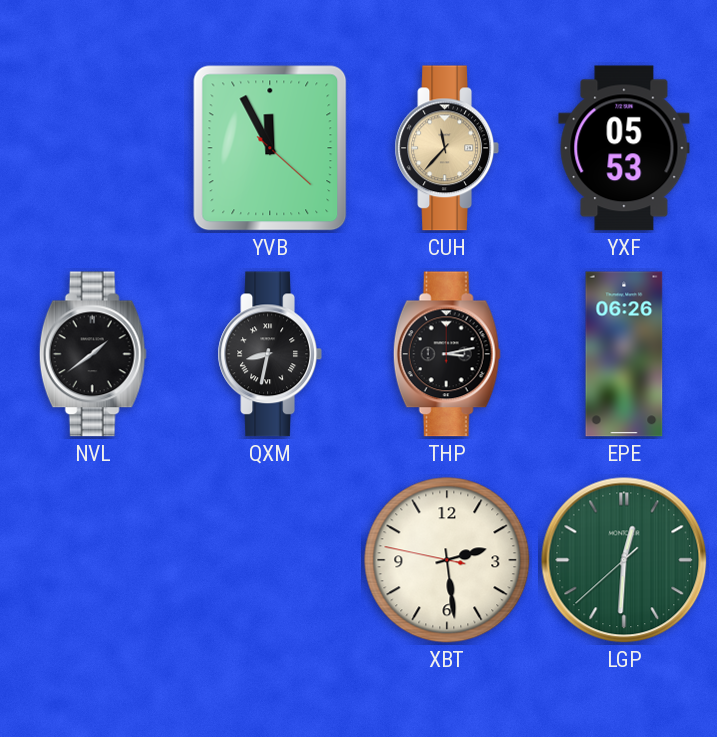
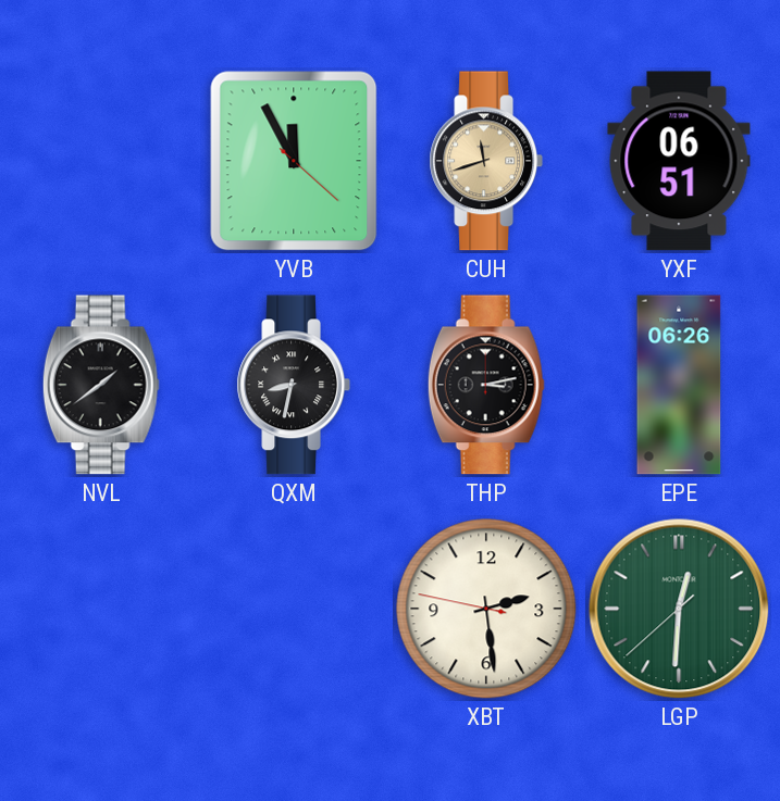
CUH: 11:37 -> 11:42 (485, 161)
YXF: 05:53 -> 06:51 (679, 161)
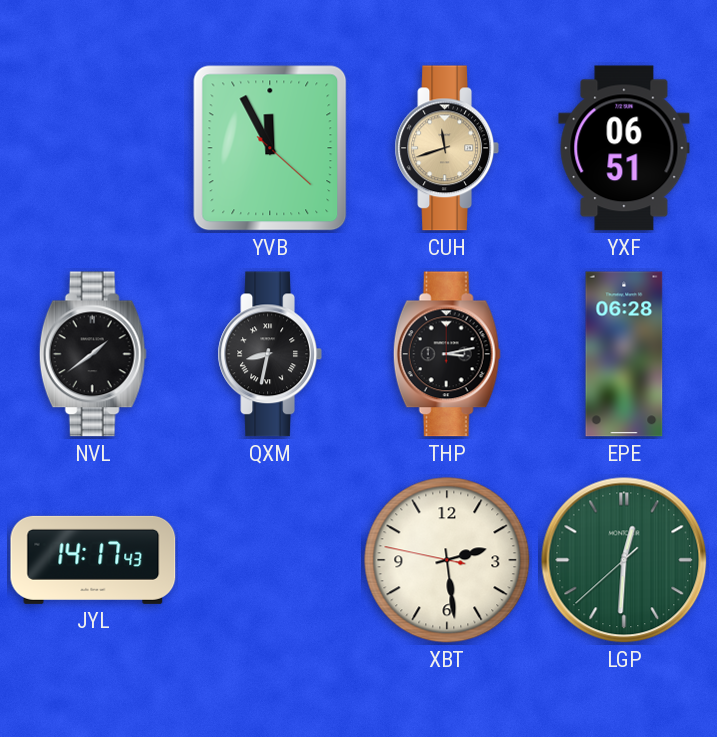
EPE: 06:26 -> 06:28 (624, 354)
JYL: none -> 14:17 (93, 560)
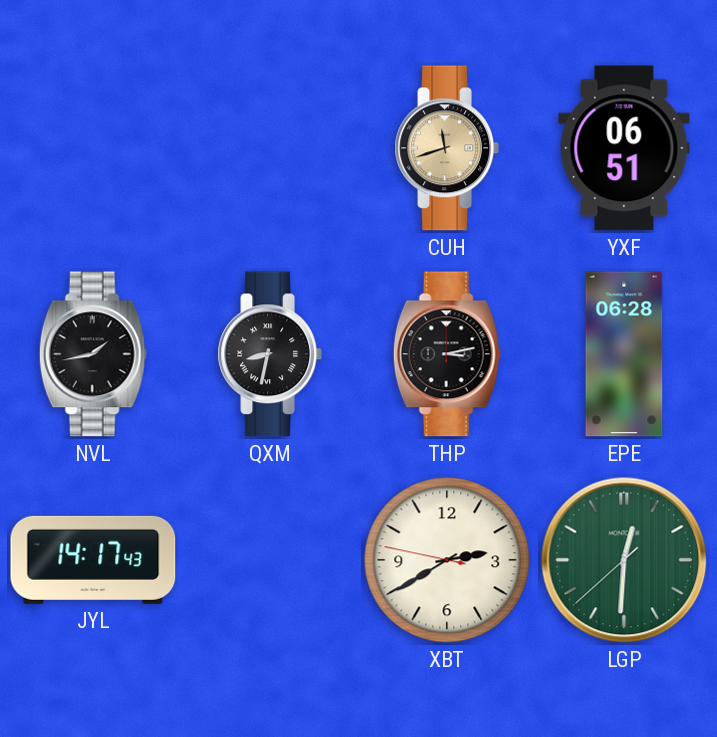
YVB: 11:55 -> none (270, 148)
NVL: 1:39 -> 1:43 (93, 354)
XBT: 2:28 -> 2:39 (447, 560)
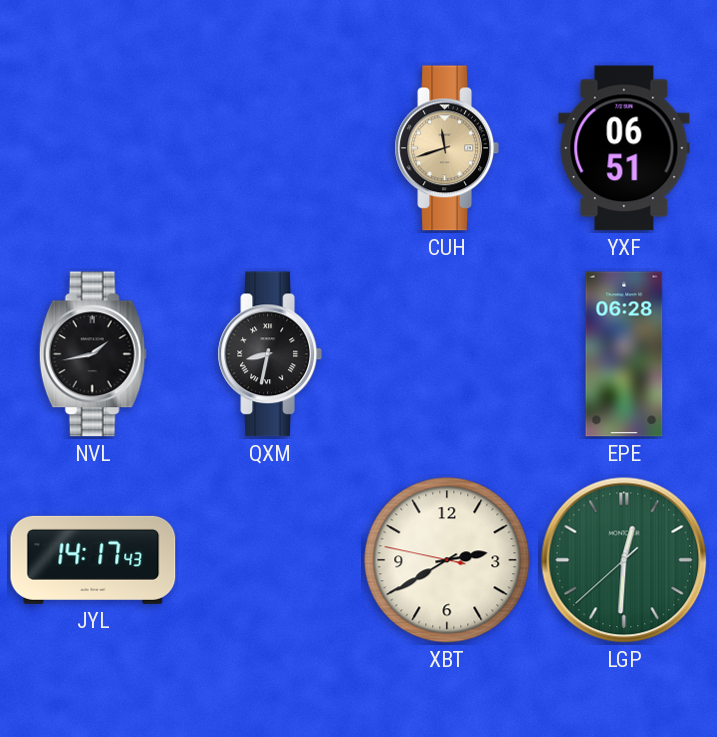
THP: 3:13 -> none (447, 354)
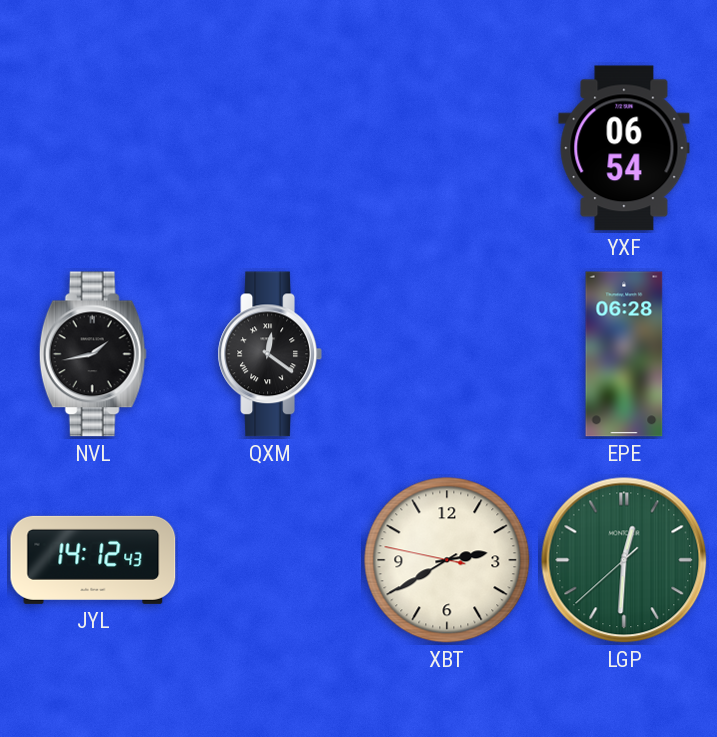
CUH: 11:42 -> none (446, 148)
YXF: 06:51 -> 06:54 (624, 148)
QXM: 8:32 -> 12:21 (269, 354)
JYL: 14:17 -> 14:12 (93, 560)
